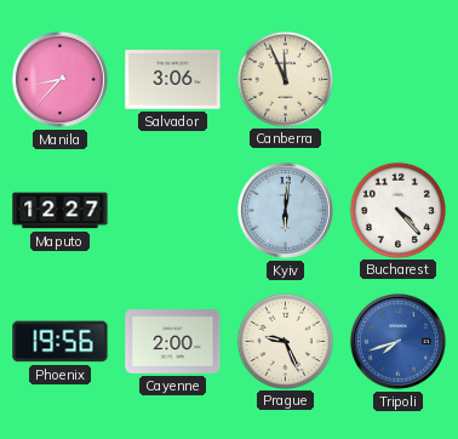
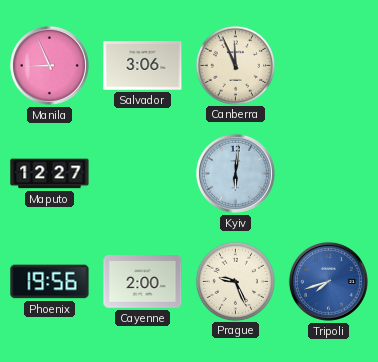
Manila: 8:37 -> 8:56 (49, 65)
Bucharest: 4:23 -> none (397, 210)
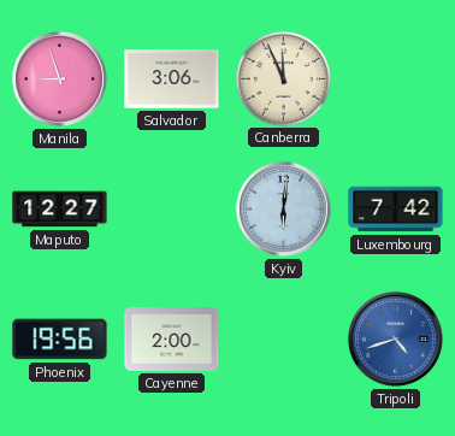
Manila: 8:56 -> 8:57 (59, 78)
Luxembourg: none -> 7:42 (396, 210)
Prague: 9:26 -> none (235, 281)
Tripoli: 7:42 -> 4:42 (395, 338)
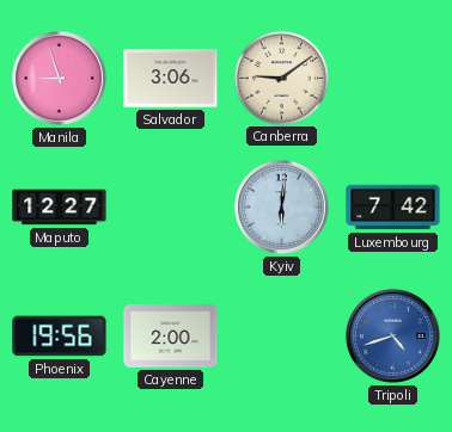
Canberra: 11:56 -> 9:09 (281, 78)
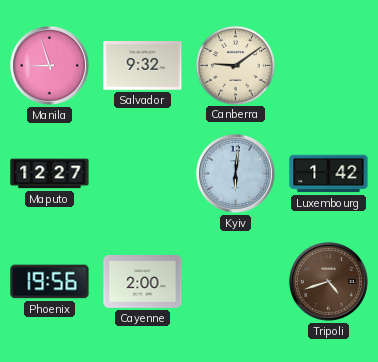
Salvador: 3:06 -> 9:32 (143, 66)
Luxembourg: 7:42 -> 1:42 (329, 174)
Tripoli dial: blue -> brown (328, 281)
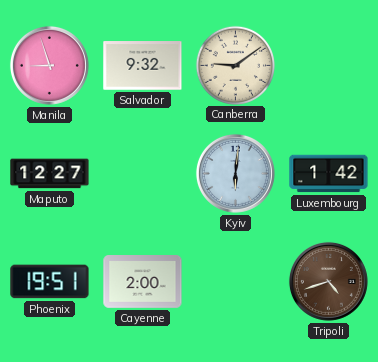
Phoenix: 19:56 -> 19:51 (50, 282)
